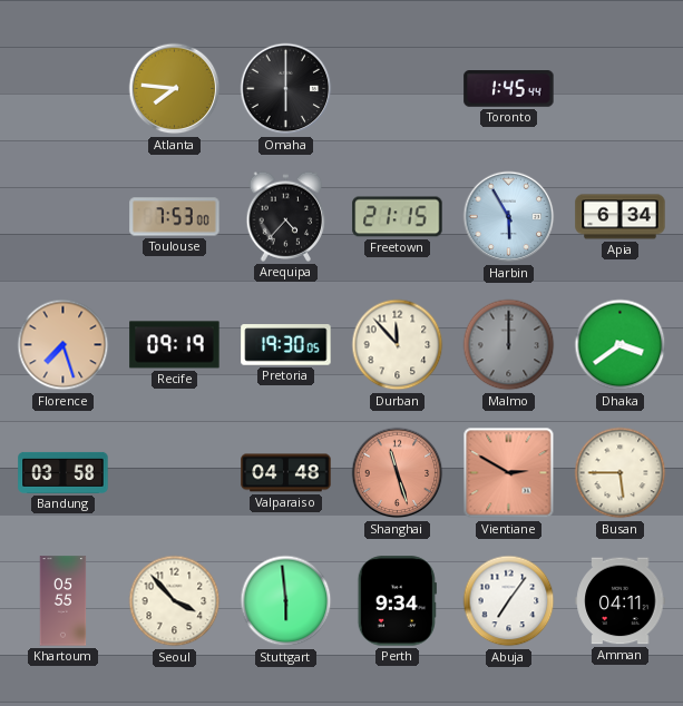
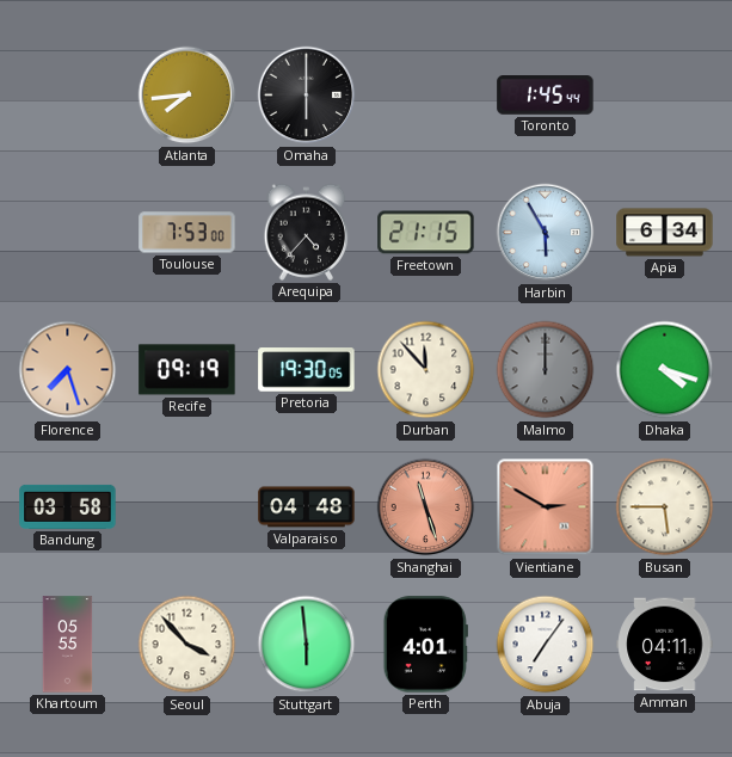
Atlanta: 7:46 -> 7:44 (187, 96)
Dhaka: 3:39 -> 4:18 (665, 370)
Perth: 9:34 -> 4:01 (425, 645)
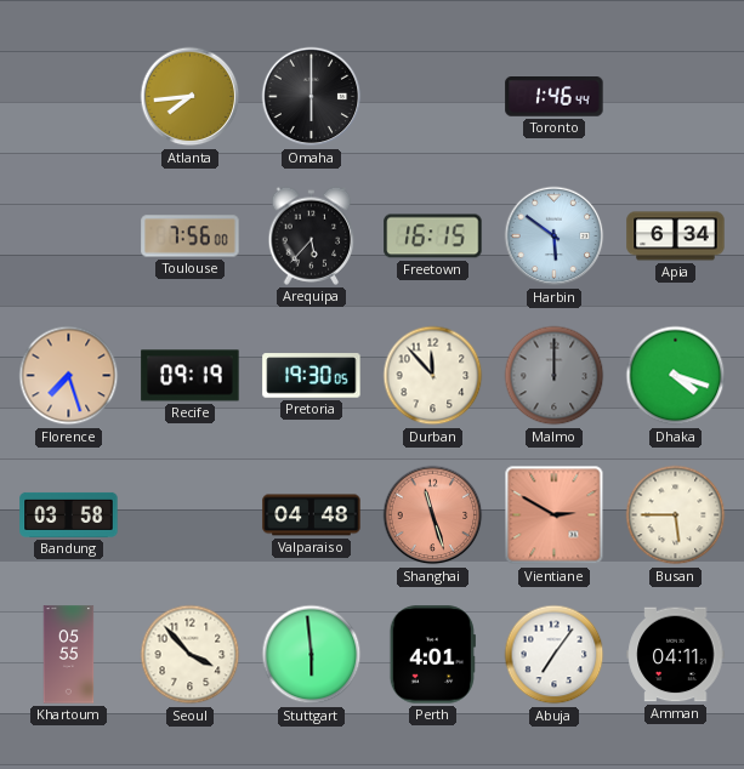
Toronto: 1:45 -> 1:46 (555, 97)
Toulouse: 7:53 -> 7:56 (191, 237)
Arequipa: 4:37 -> 5:37 (312, 235)
Freetown: 21:15 -> 16:15 (433, 237)
Harbin: 5:55 -> 5:51 (555, 237)
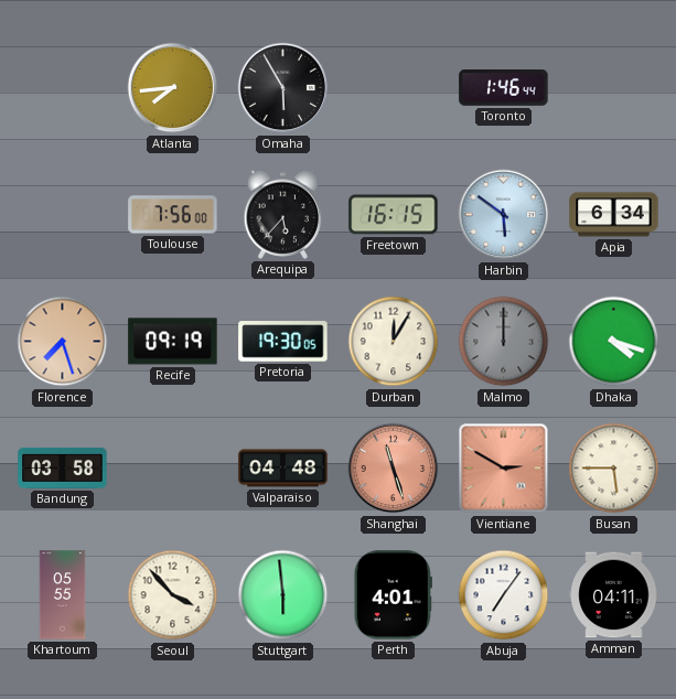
Omaha: 6:00 -> 5:55 (283, 88)
Durban: 11:53 -> 12:05 (394, 342)
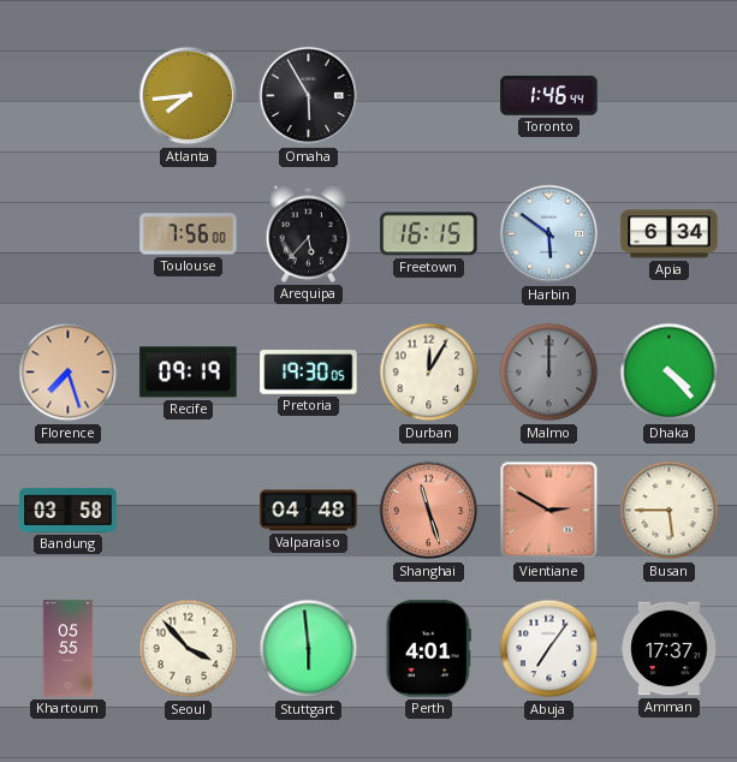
Dhaka: 4:18 -> 4:23 (670, 373)
Amman: 04:11 -> 17:37 (670, 649)
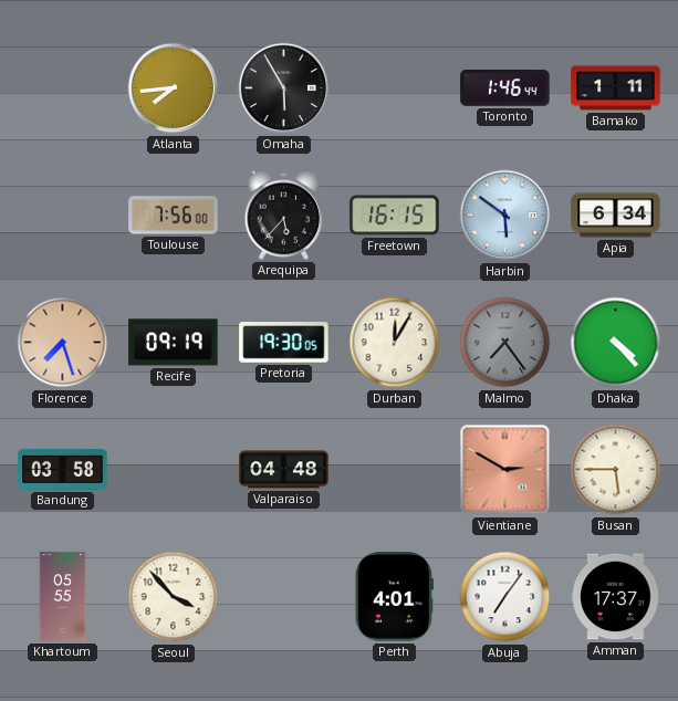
Bamako: none -> 1:11 (616, 88)
Malmo: 12:00 -> 7:24 (505, 343)
Shanghai: 11:27 -> none (429, 511)
Stuttgart: 5:59 -> none (309, 649)
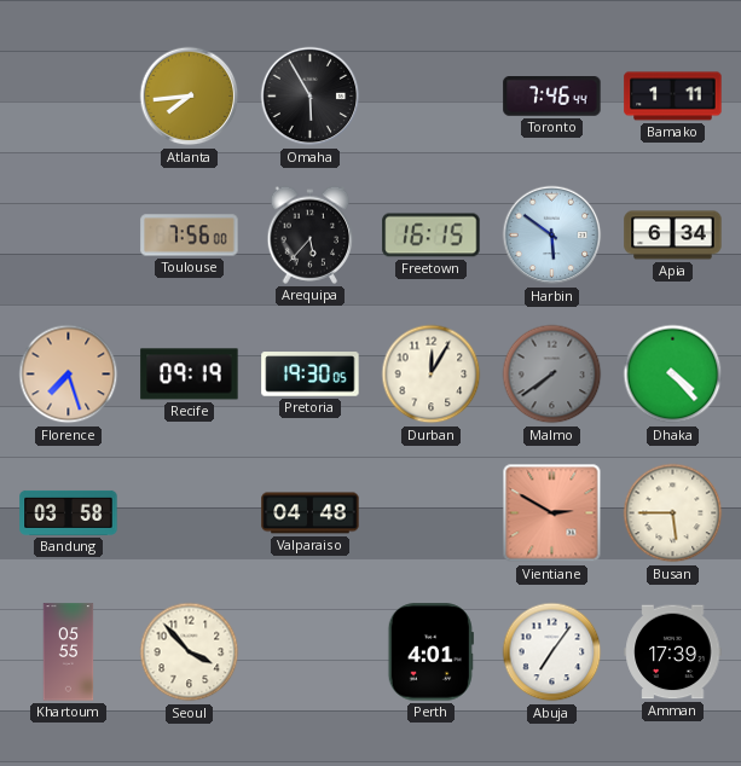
Toronto: 1:46 -> 7:46 (552, 97)
Malmo: 7:24 -> 7:39 (552, 375)
Amman: 17:37 -> 17:39 (673, 652)
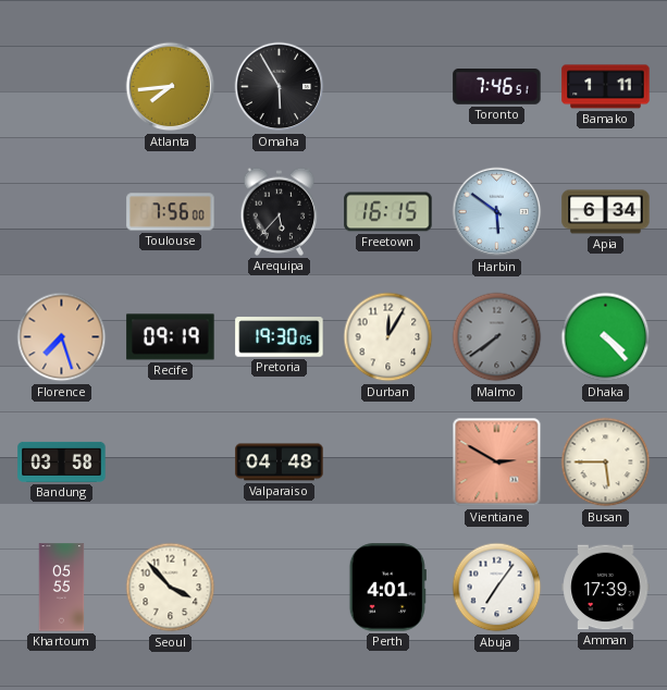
Toronto: 7:46:44 -> 7:46:51 (497, 87)
